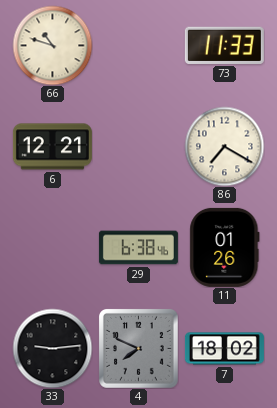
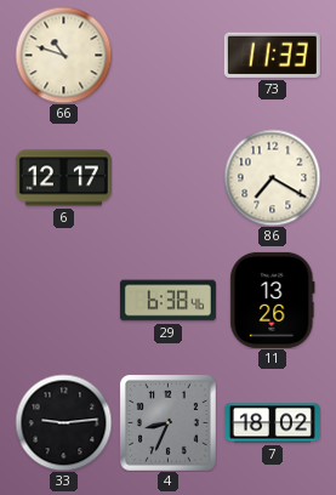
6: 12:21 -> 12:17 (63, 178)
11: 01:26 -> 13:26 (273, 300)
4: 7:49 -> 8:34 (169, 423)
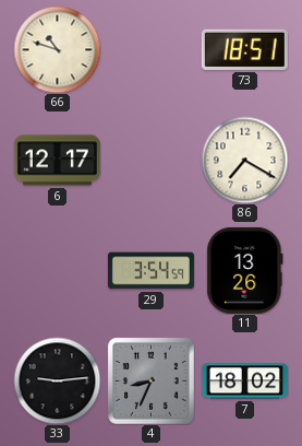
73: 11:33 -> 18:51 (244, 49)
29: 6:38 -> 3:54 (150, 271)
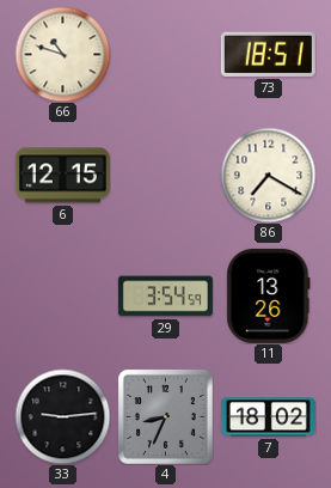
6: 12:17 -> 12:15 (62, 176)
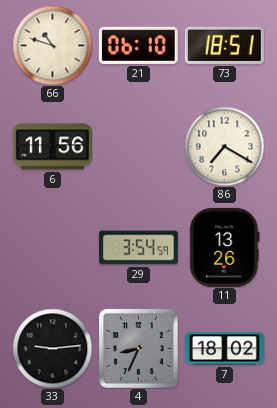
21: none -> 06:10 (138, 45)
6: 12:15 -> 11:56 (52, 147)
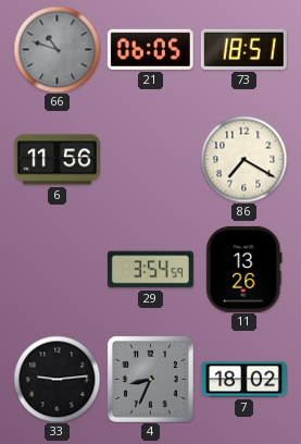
66 dial: cream -> grey (57, 49)
21: 06:10 -> 06:05 (150, 49)
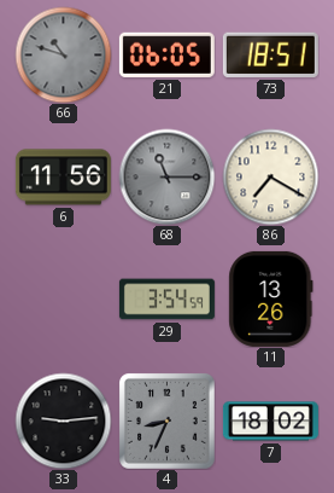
68: none -> 11:15 (166, 176)
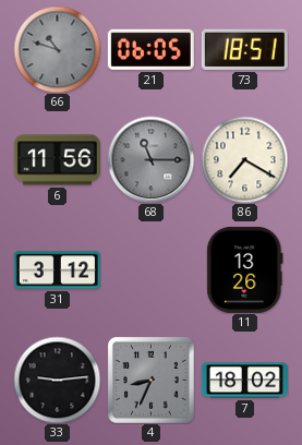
31: none -> 3:12 (57, 270)
29: 3:54 -> none (166, 300)
